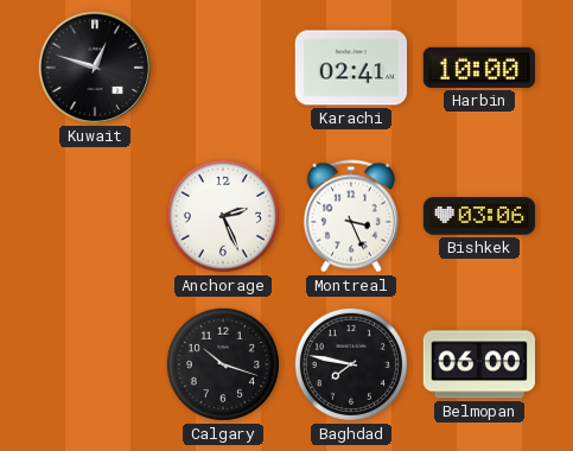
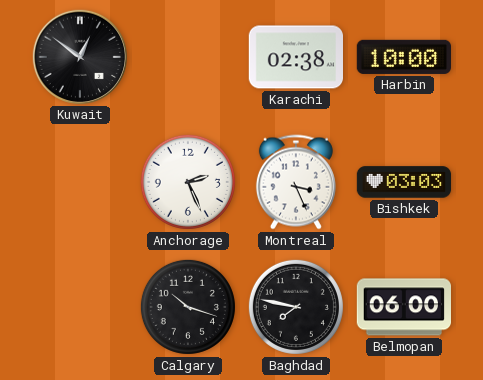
Kuwait: 12:48 -> 12:51 (79, 56)
Karachi: 02:41 -> 02:38 (295, 57)
Bishkek: 03:06 -> 03:03 (404, 182)
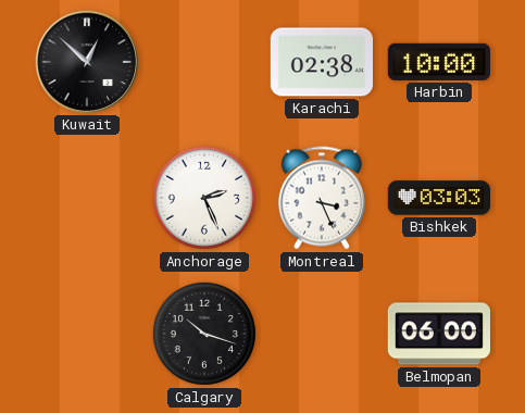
Kuwait: 12:51 -> 12:52 (86, 61)
Baghdad: 7:47 -> none (296, 307)
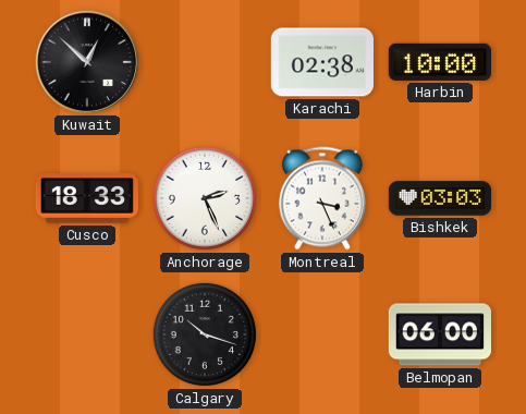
Cusco: none -> 18:33 (86, 198)
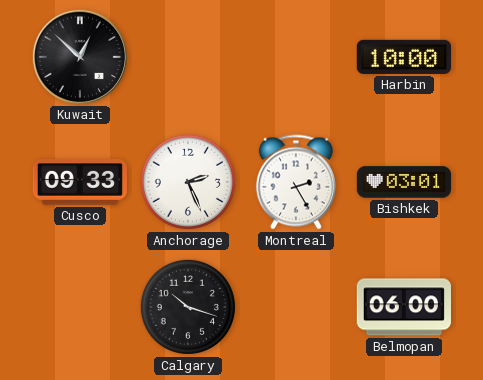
Karachi: 02:38 -> none (321, 62)
Cusco: 18:33 -> 09:33 (79, 182)
Montreal: 3:26 -> 2:25 (296, 182)
Bishkek: 03:03 -> 03:01 (404, 182)
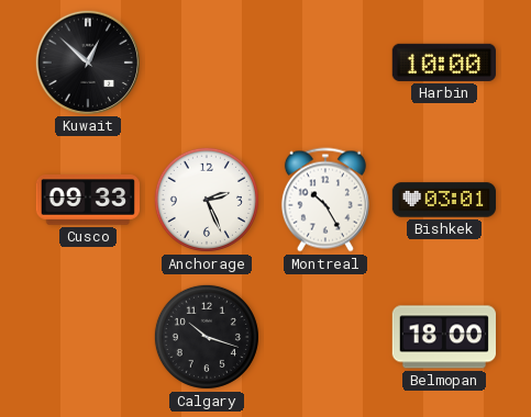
Montreal: 2:25 -> 10:25 (325, 200)
Belmopan: 06:00 -> 18:00 (443, 337)
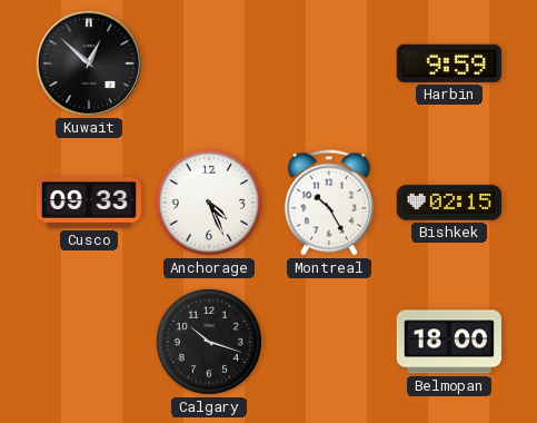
Harbin: 10:00 -> 9:59 (448, 63)
Anchorage: 2:26 -> 4:26 (209, 203)
Bishkek: 03:01 -> 02:15 (449, 203)
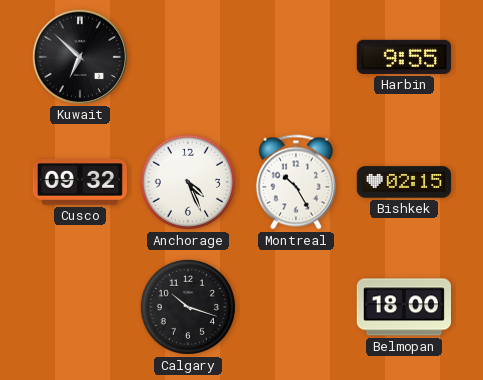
Kuwait: 12:52 -> 6:52 (79, 56)
Harbin: 9:59 -> 9:55 (403, 57)
Cusco: 09:33 -> 09:32 (79, 182)
